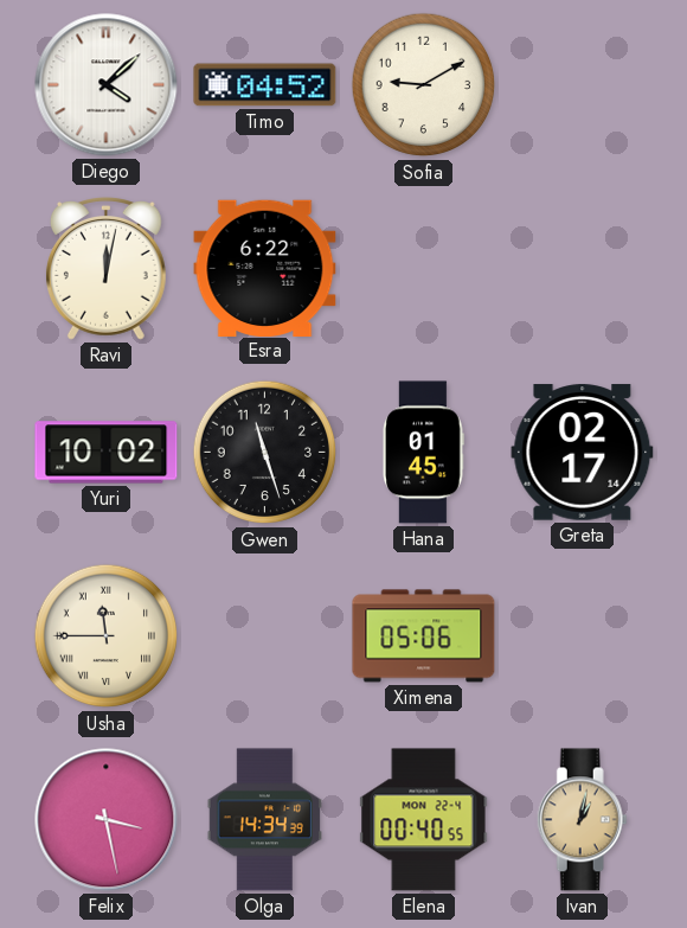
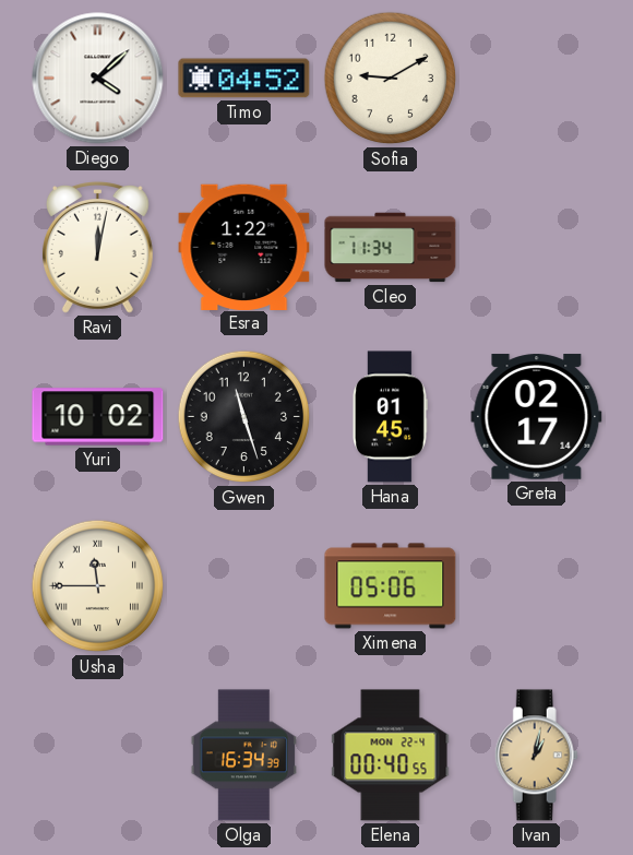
Esra: 6:22 -> 1:22 (244, 247)
Cleo: none -> 11:34 (391, 248)
Felix: 3:28 -> none (107, 820)
Olga: 14:34 -> 16:34 (243, 756)
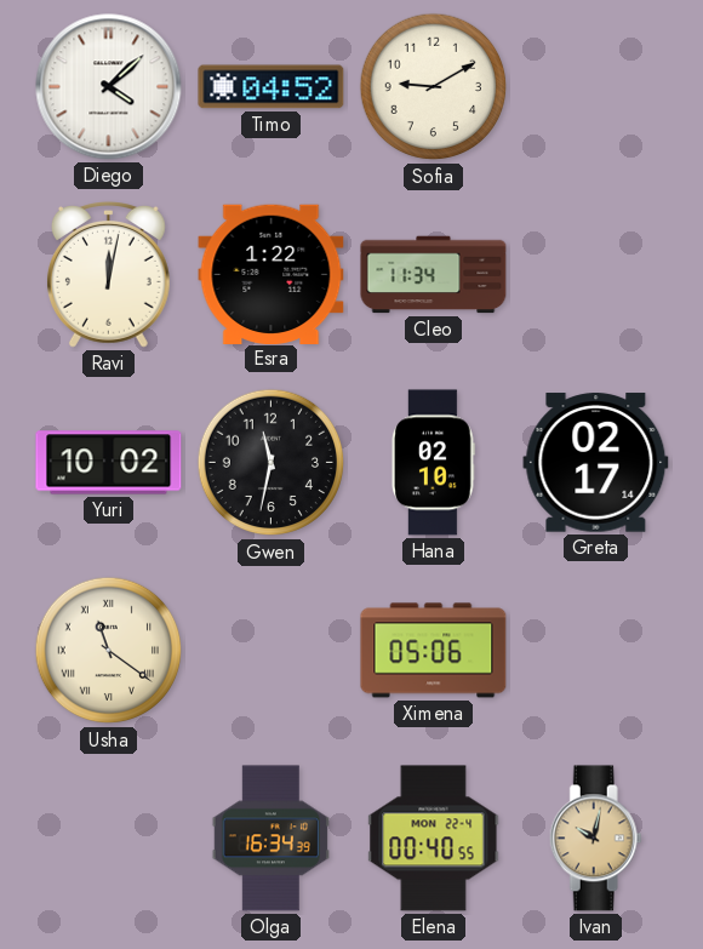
Gwen: 11:27 -> 11:32 (272, 463)
Hana: 01:45 -> 02:10 (433, 463)
Usha: 11:45 -> 11:21 (109, 651)
Ivan: 1:02 -> 10:02 (595, 839)
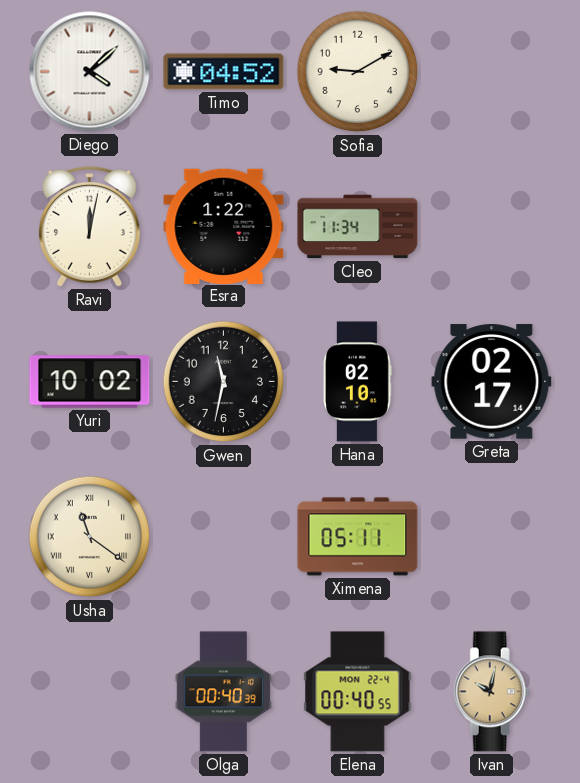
Ximena: 05:06 -> 05:11 (358, 537)
Olga: 16:34 -> 00:40 (223, 692)
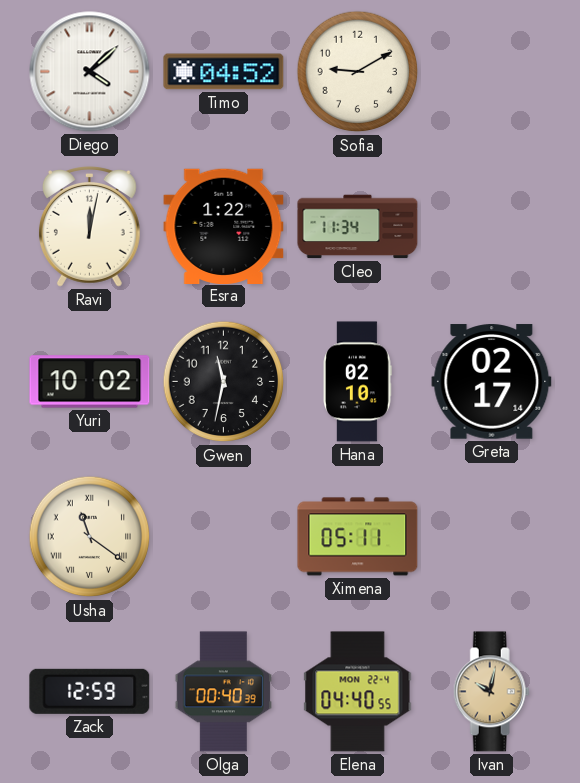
Zack: none -> 12:59 (90, 691)
Elena: 00:40 -> 04:40 (358, 692)
